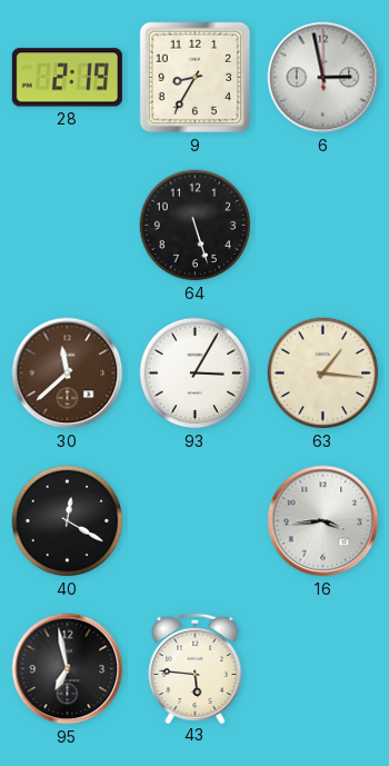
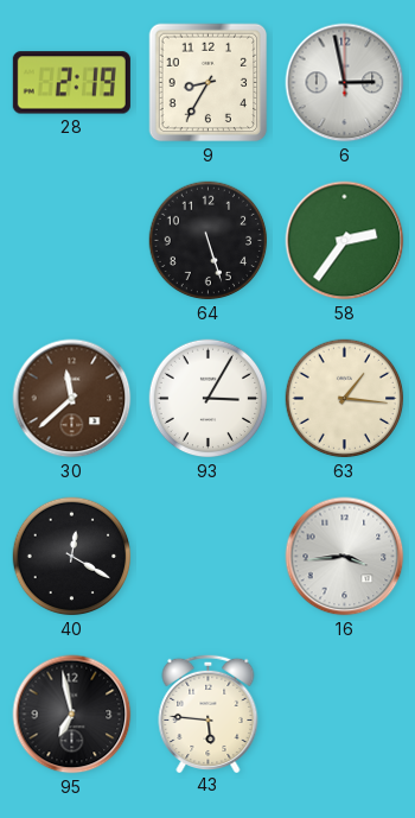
58: none -> 2:36 (345, 241)
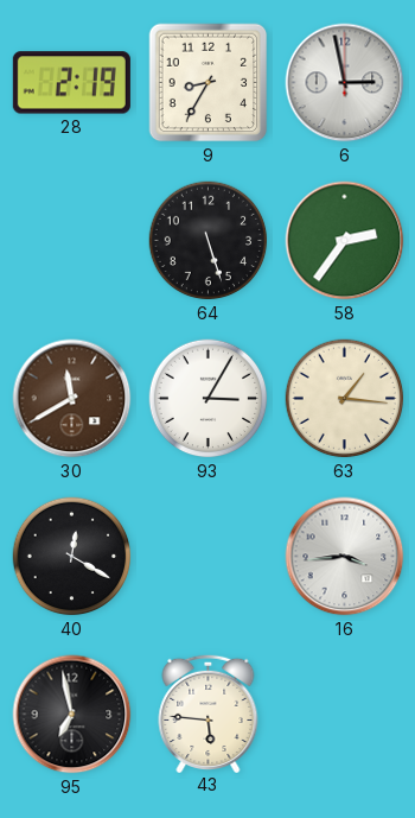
30: 11:38 -> 11:40 (72, 399)
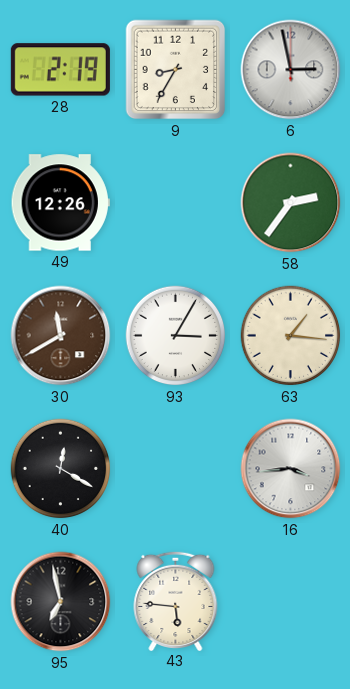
49: none -> 12:26 (60, 203)
64: 5:27 -> none (209, 241)
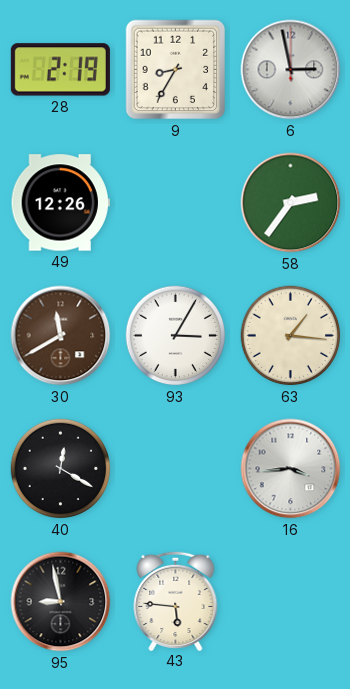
95: 6:58 -> 8:58 (61, 602)
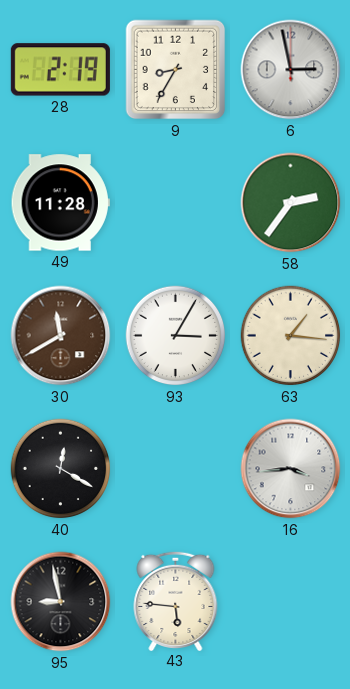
49: 12:26 -> 11:28 (60, 203)
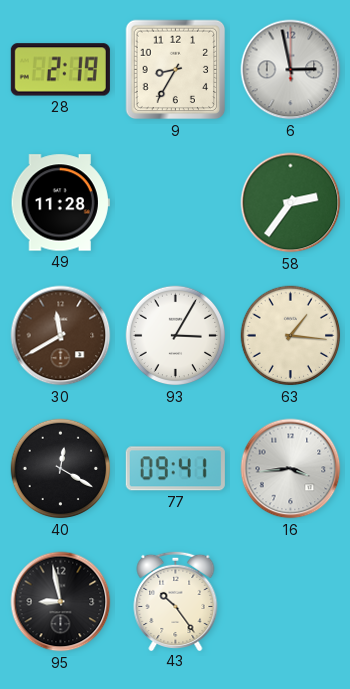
77: none -> 09:41 (175, 469)
43: 5:46 -> 10:24 (176, 600)
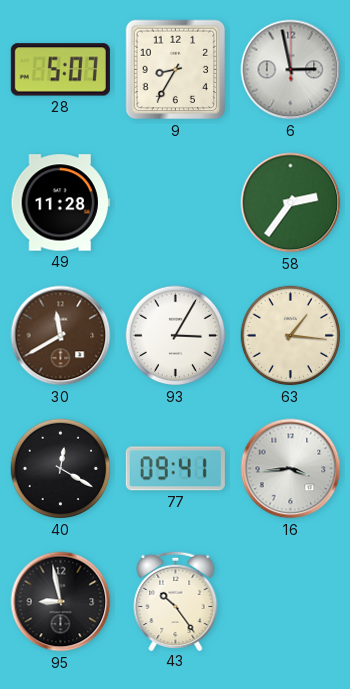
28: 2:19 -> 5:07 (60, 70)
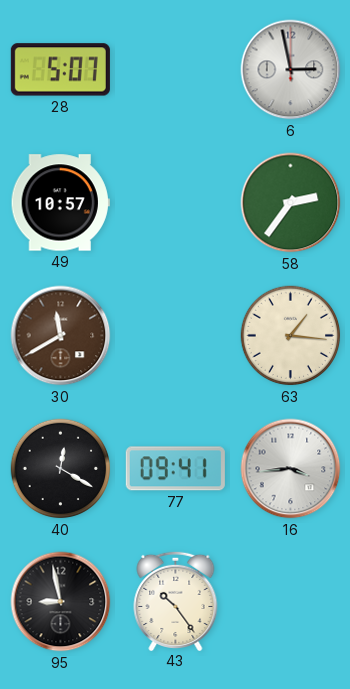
9: 8:35 -> none (176, 70)
49: 11:28 -> 10:57 (60, 203)
93: 3:05 -> none (176, 336)
